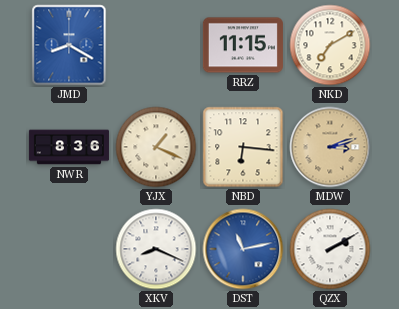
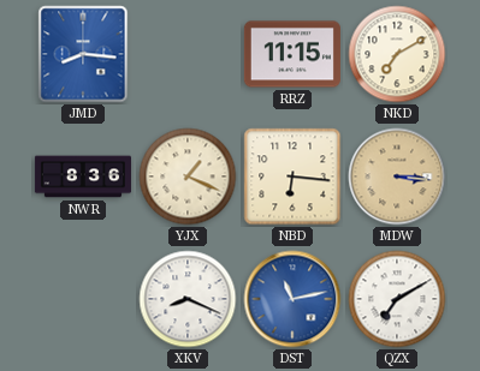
JMD: 8:20 -> 8:16 (83, 54)
MDW: 3:12 -> 3:16 (397, 176)
QZX: 2:10 -> 7:10 (397, 299)
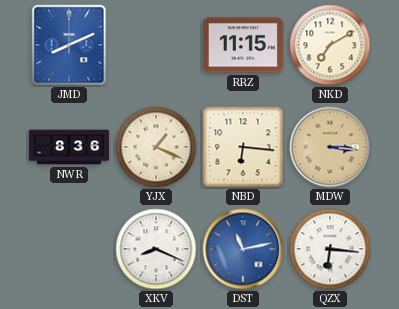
JMD: 8:16 -> 8:11 (69, 45)
QZX: 7:10 -> 6:16 (330, 249)
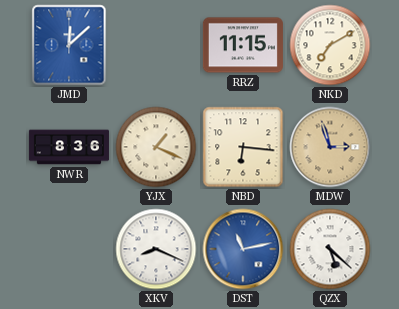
JMD: 8:11 -> 12:08 (69, 45)
MDW: 3:16 -> 2:57 (330, 147)
QZX: 6:16 -> 5:22 (330, 249)
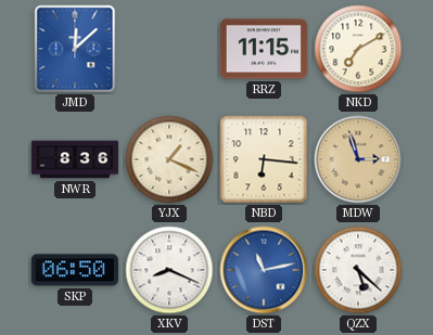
SKP: none -> 06:50 (75, 270)
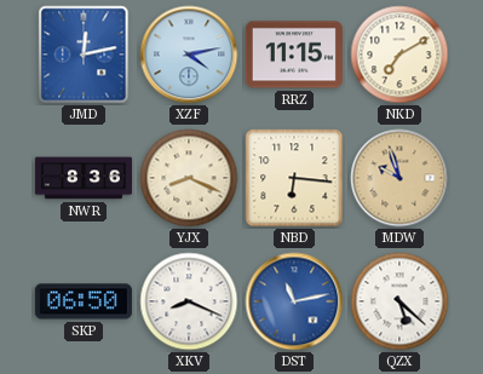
JMD: 12:08 -> 12:13 (84, 54)
XZF: none -> 4:13 (189, 54)
YJX: 1:19 -> 8:19 (189, 178)
MDW: 2:57 -> 9:57 (399, 178)
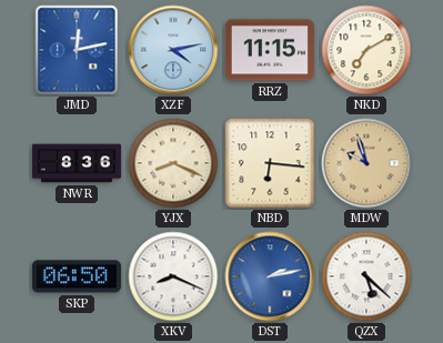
DST: 11:13 -> 2:13 (270, 276)
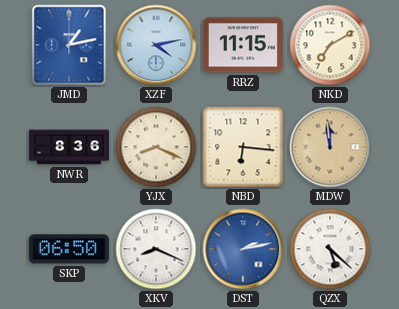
JMD: 12:13 -> 1:13 (69, 45)
MDW: 9:57 -> 11:59 (330, 147)
